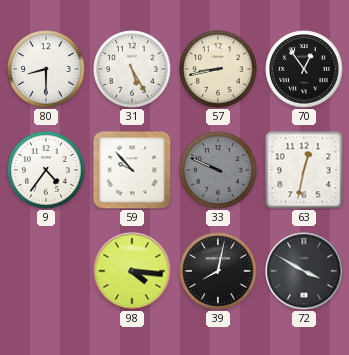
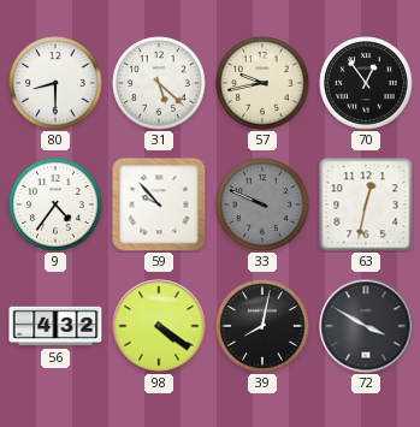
31: 5:25 -> 5:22 (159, 83)
57: 8:43 -> 9:43 (262, 83)
56: none -> 4:32 (55, 326)
98: 4:16 -> 4:21 (159, 326)
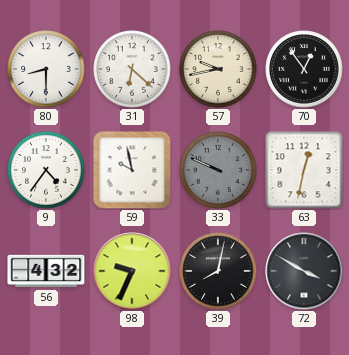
31: 5:22 -> 6:22 (132, 69)
59: 9:53 -> 9:58 (132, 170)
98: 4:21 -> 9:34 (132, 271)
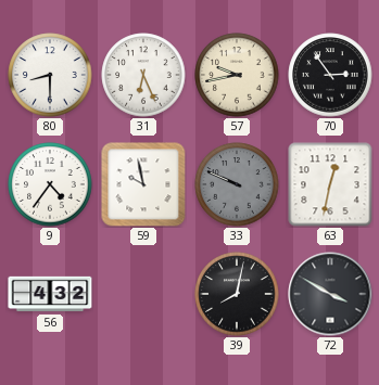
31: 6:22 -> 6:26 (143, 75)
70: 12:54 -> 2:54 (330, 75)
98: 9:34 -> none (132, 271)
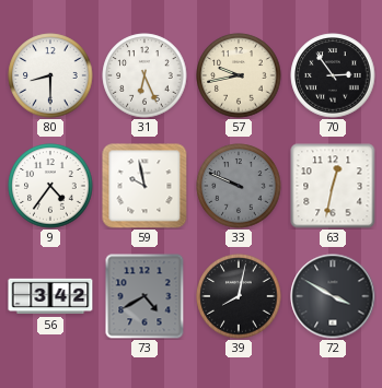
56: 4:32 -> 3:42 (50, 296)
73: none -> 4:40 (144, 296)
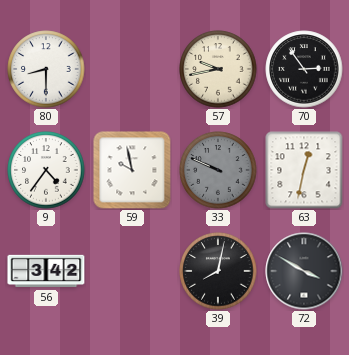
31: 6:26 -> none (144, 75)
73: 4:40 -> none (144, 296)
